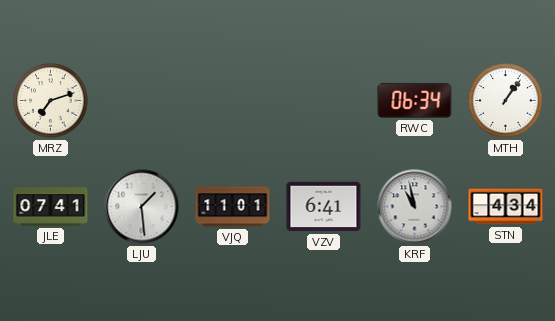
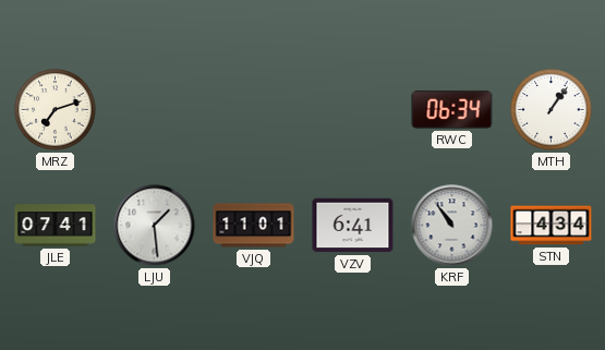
KRF: 10:58 -> 10:54 (452, 226)
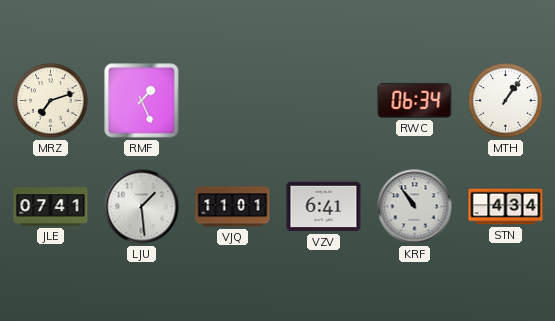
RMF: none -> 1:26 (142, 101)
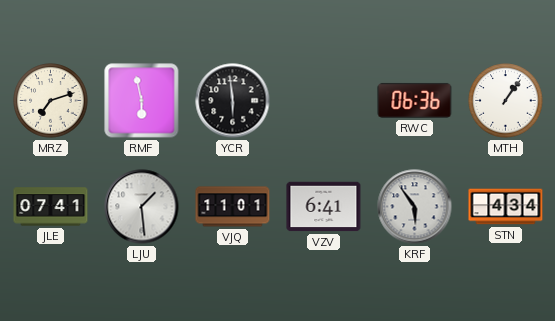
RMF: 1:26 -> 5:58 (142, 101)
YCR: none -> 5:59 (233, 101)
RWC: 06:34 -> 06:36 (415, 100)
KRF: 10:54 -> 5:54 (415, 207)
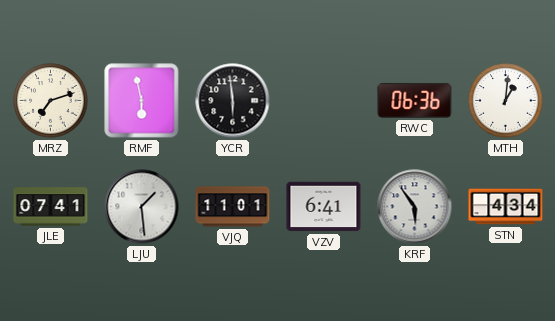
MTH: 1:06 -> 1:01 (506, 101)
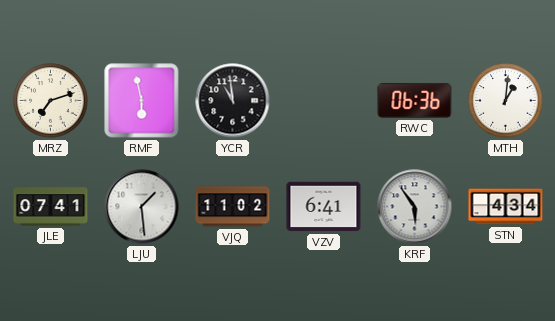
YCR: 5:59 -> 10:59 (233, 101)
VJQ: 11:01 -> 11:02 (233, 207)
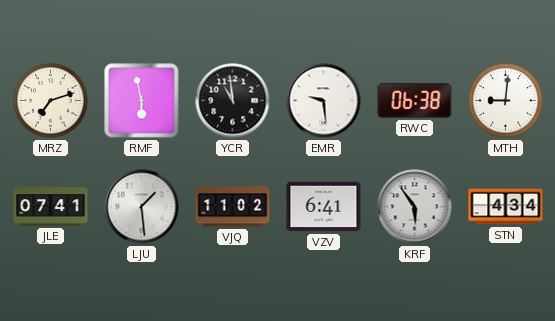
EMR: none -> 9:29 (324, 101)
RWC: 06:36 -> 06:38 (415, 100)
MTH: 1:01 -> 9:01 (506, 101)
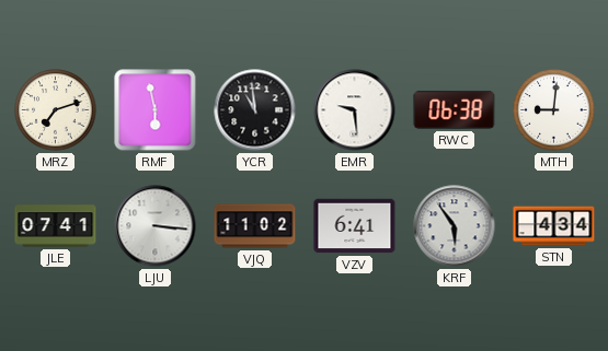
LJU: 1:29 -> 3:16 (156, 226)
